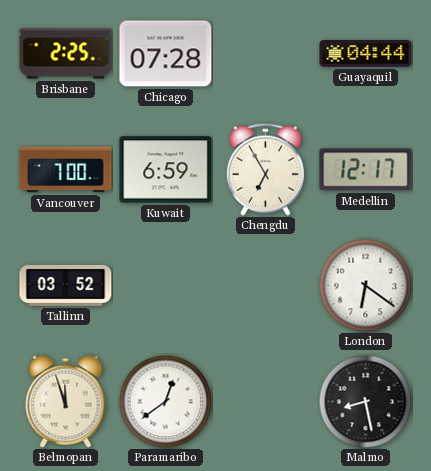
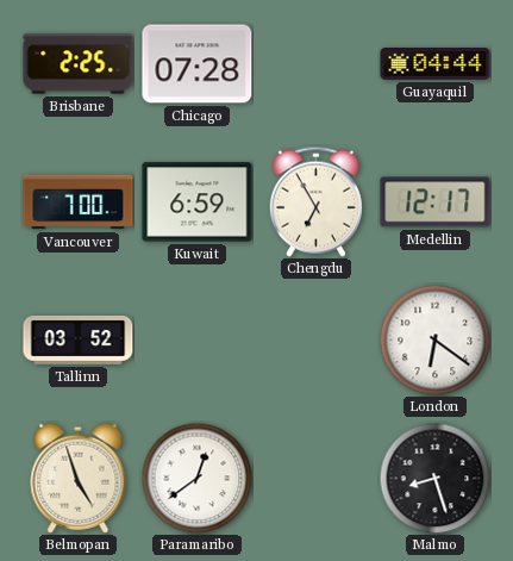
Belmopan: 11:57 -> 4:57 (79, 478)
Malmo: 8:28 -> 8:27 (434, 478)
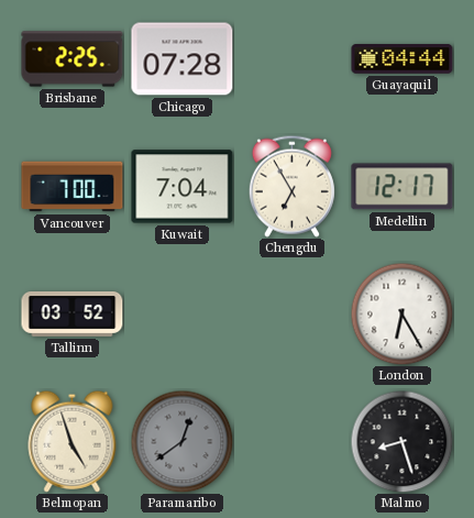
Kuwait: 6:59 -> 7:04 (183, 187)
London: 6:21 -> 6:25 (401, 313)
Paramaribo dial: white -> grey (181, 441)
